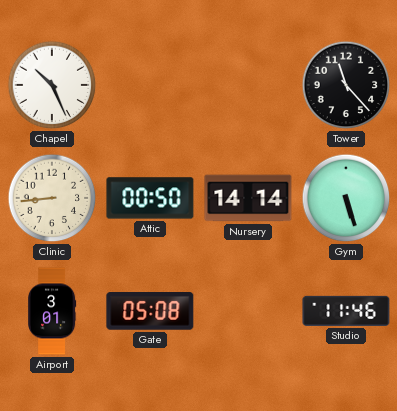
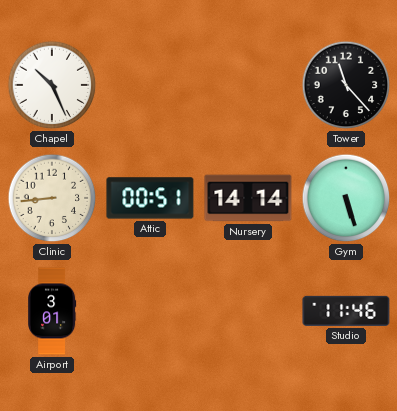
Attic: 00:50 -> 00:51 (150, 198)
Gate: 05:08 -> none (150, 312)
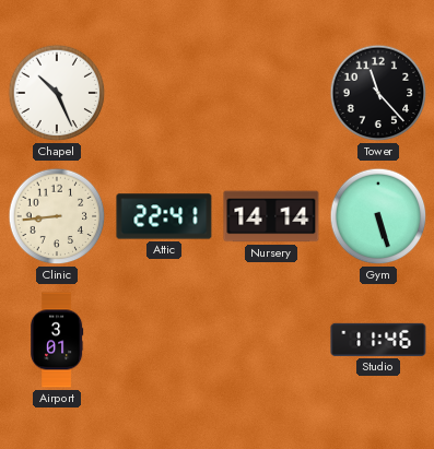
Attic: 00:51 -> 22:41 (164, 216)
